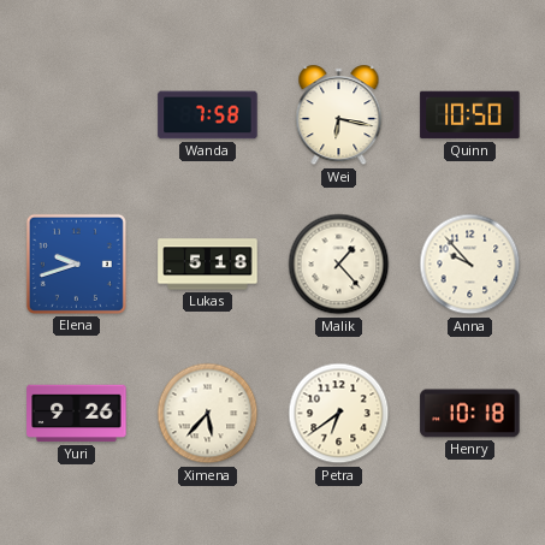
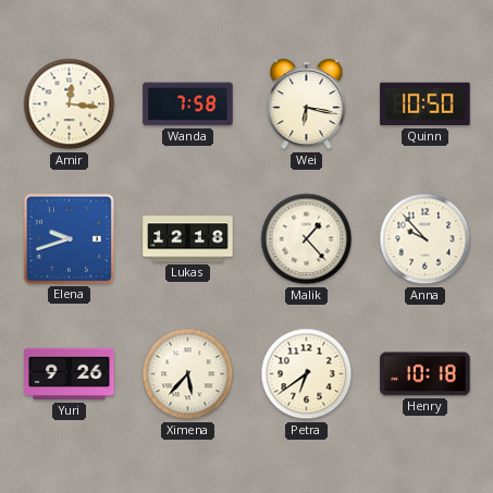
Amir: none -> 12:16 (70, 104)
Lukas: 5:18 -> 12:18 (188, 239)
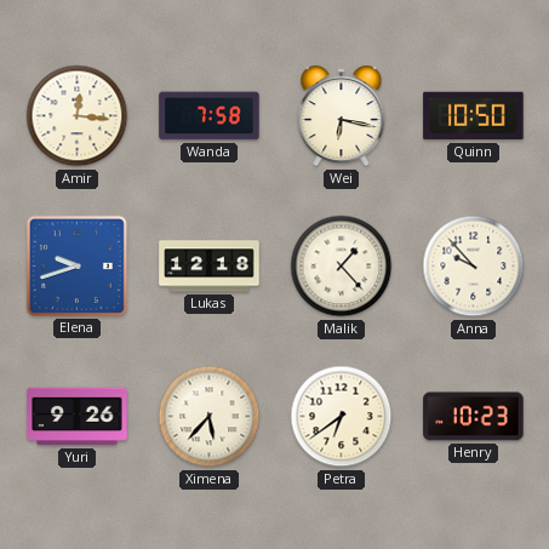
Henry: 10:18 -> 10:23 (474, 417)
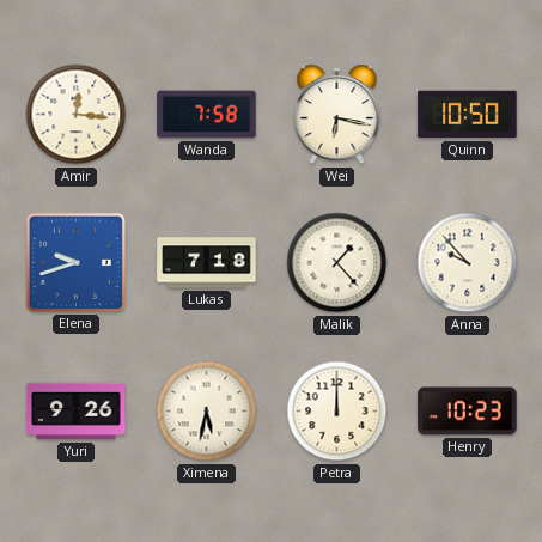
Lukas: 12:18 -> 7:18 (207, 263)
Ximena: 5:37 -> 5:32 (207, 412)
Petra: 6:39 -> 12:00 (337, 412)
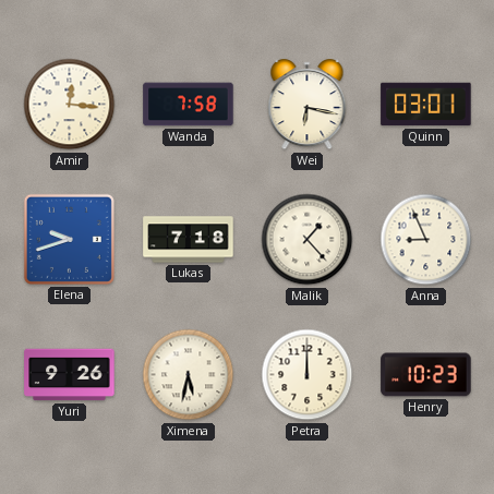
Quinn: 10:50 -> 03:01 (426, 105)
Anna: 9:53 -> 8:56 (426, 240)
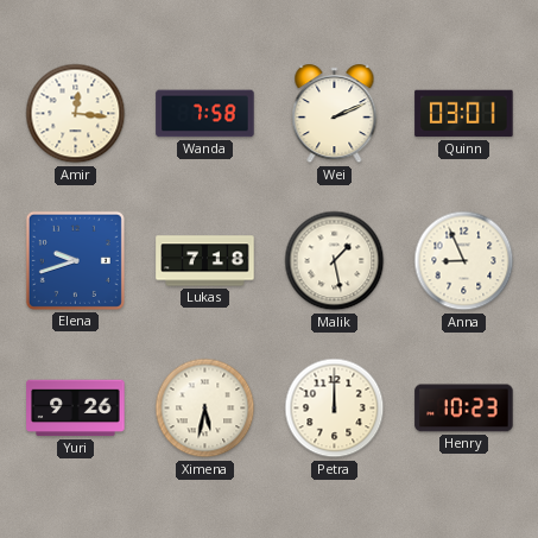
Wei: 6:17 -> 2:11 (335, 114)
Malik: 1:23 -> 1:28 (335, 261)
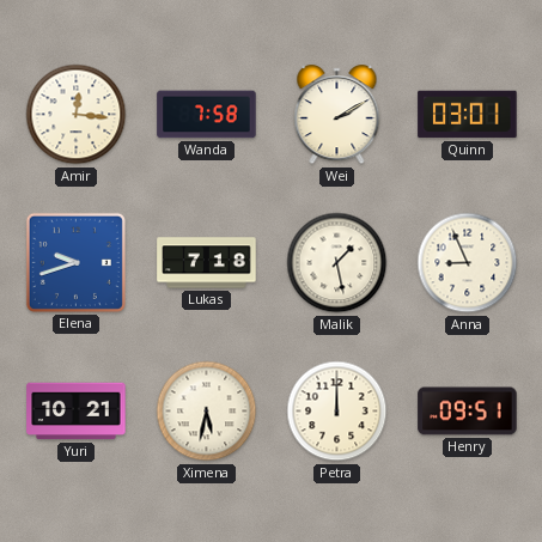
Wei: 2:11 -> 2:10 (337, 115)
Yuri: 9:26 -> 10:21 (77, 412)
Henry: 10:23 -> 09:51 (468, 412)
